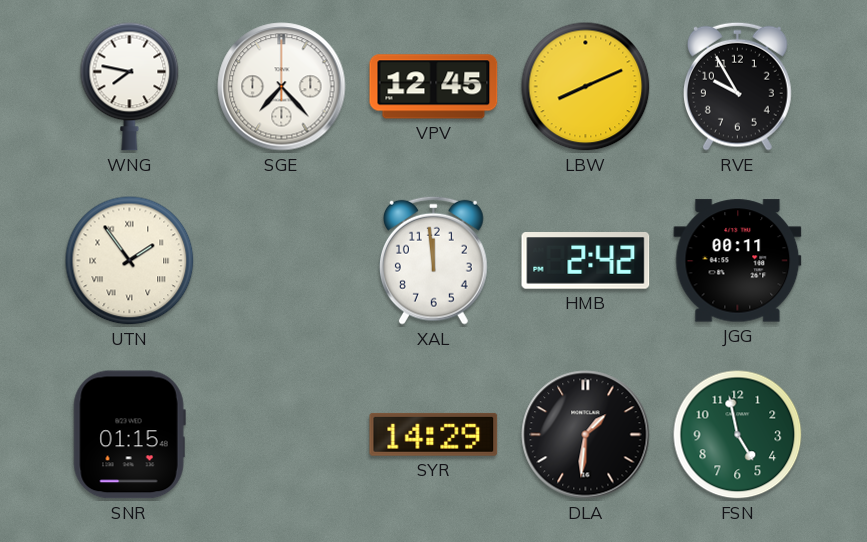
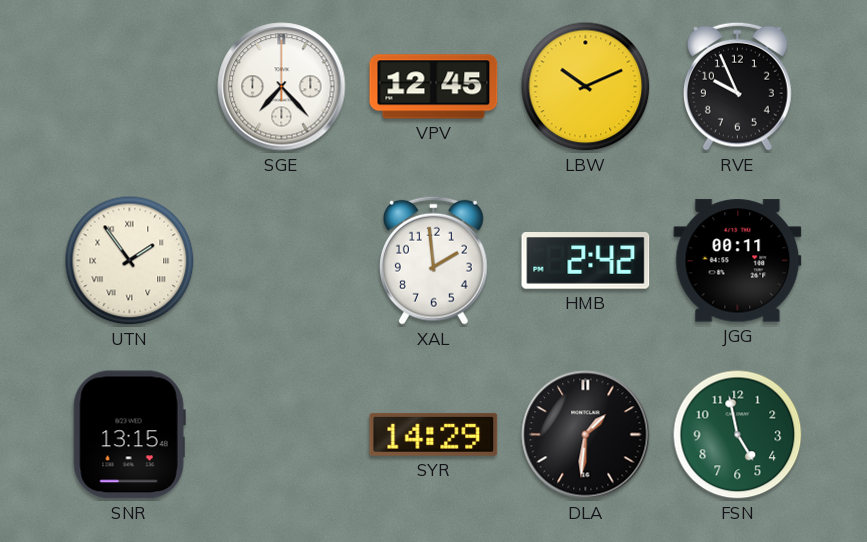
WNG: 7:47 -> none (130, 86)
LBW: 8:11 -> 10:11 (586, 87)
RVE: 9:55 -> 9:56 (737, 86)
XAL: 11:59 -> 1:59 (433, 260)
SNR: 01:15 -> 13:15 (129, 435)
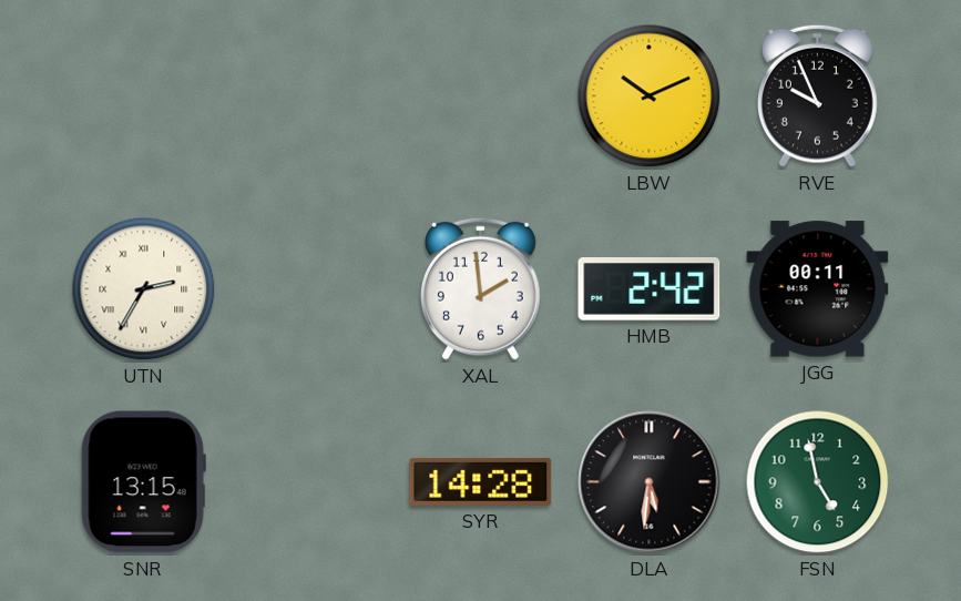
SGE: 7:23 -> none (282, 87)
VPV: 12:45 -> none (434, 87)
UTN: 1:54 -> 2:35 (144, 289)
SYR: 14:29 -> 14:28 (481, 481)
DLA: 1:31 -> 5:31 (650, 482)
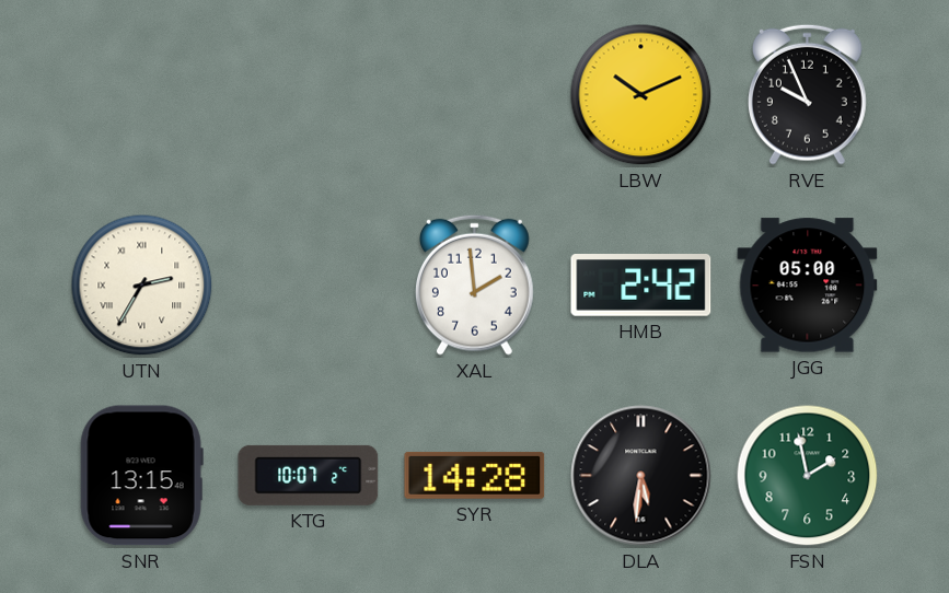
JGG: 00:11 -> 05:00 (808, 286)
KTG: none -> 10:07 (309, 475)
FSN: 4:58 -> 1:58 (808, 476)
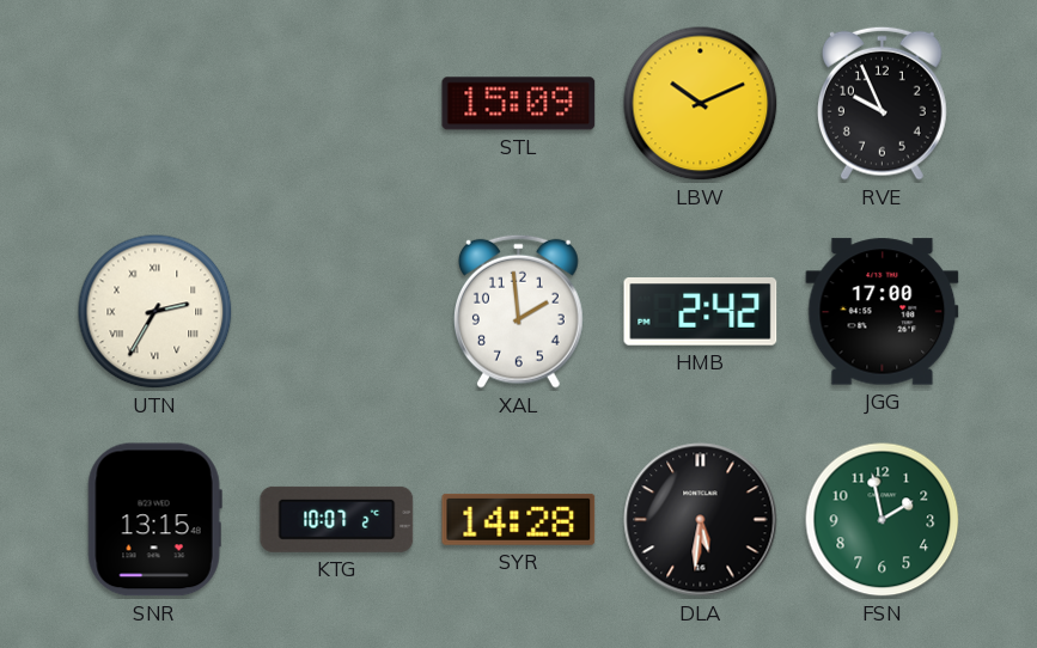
STL: none -> 15:09 (519, 104)
JGG: 05:00 -> 17:00 (883, 312)
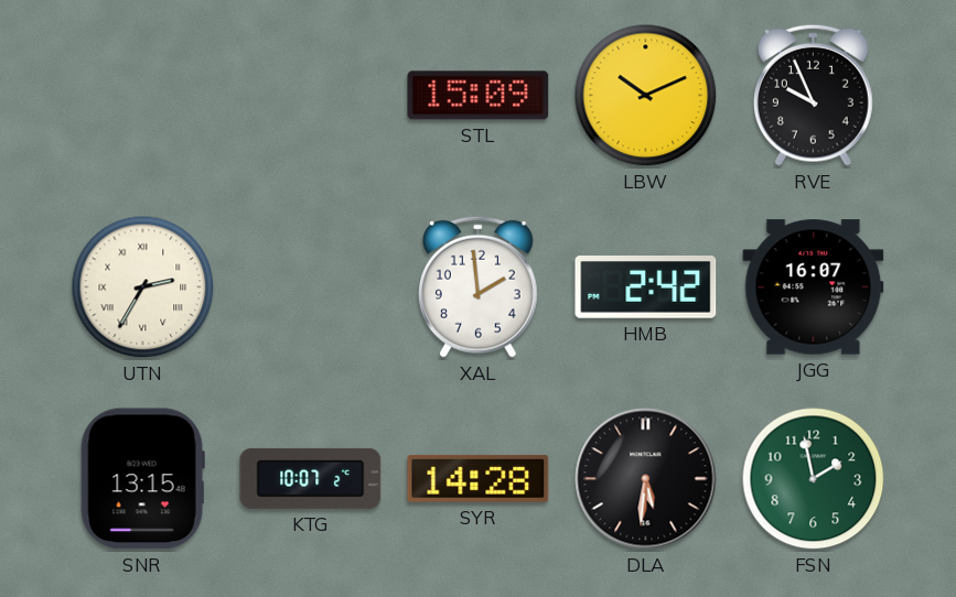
JGG: 17:00 -> 16:07 (814, 287)
